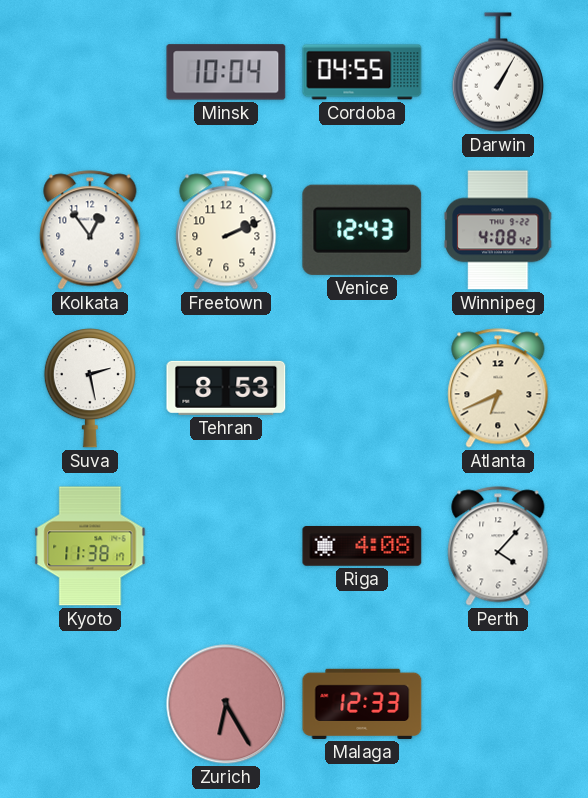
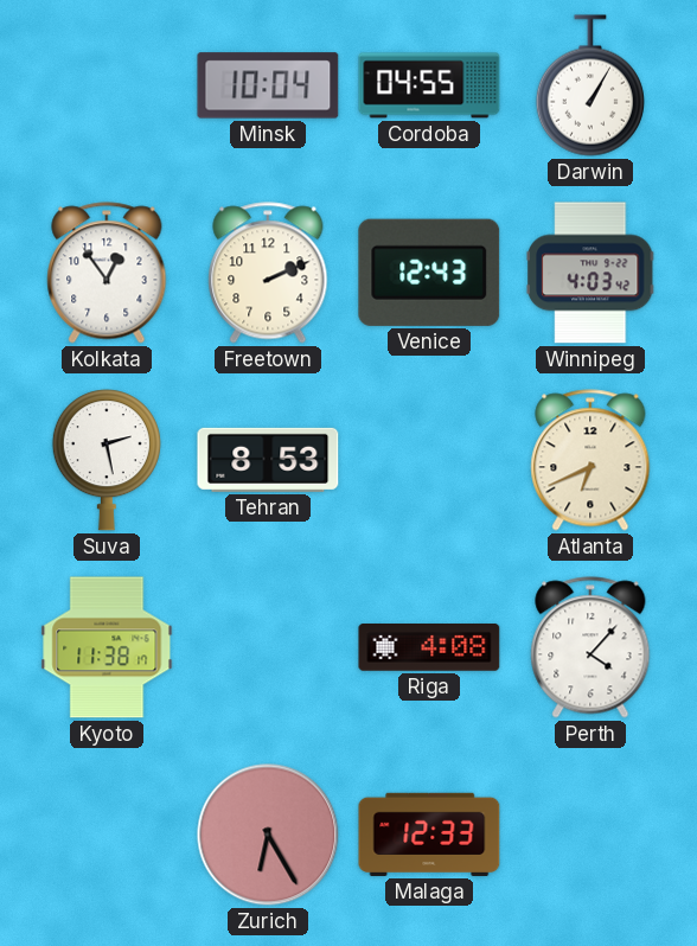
Winnipeg: 4:08 -> 4:03 (590, 273)
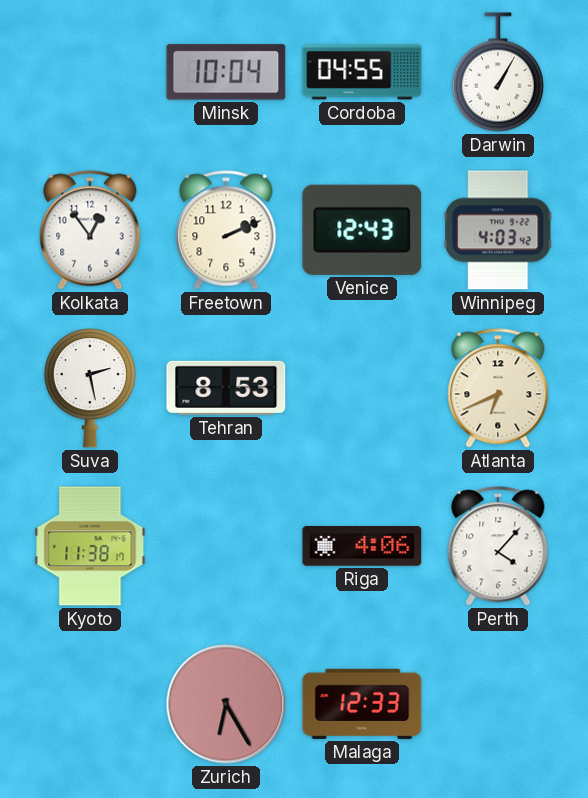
Riga: 4:08 -> 4:06 (362, 547)
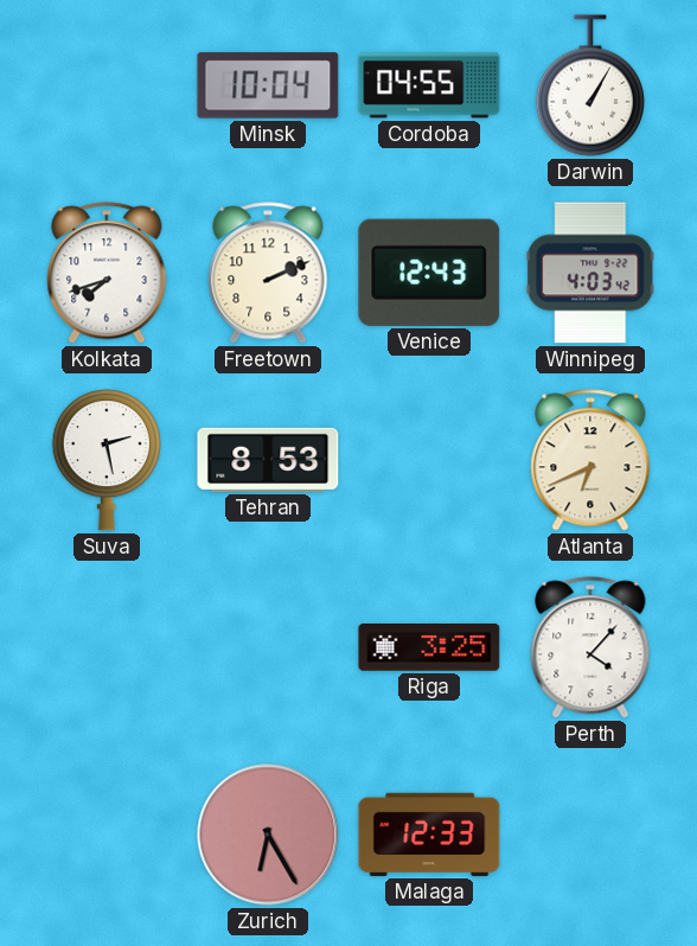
Kolkata: 12:54 -> 7:42 (107, 273)
Kyoto: 11:38 -> none (90, 546)
Riga: 4:06 -> 3:25 (429, 648)
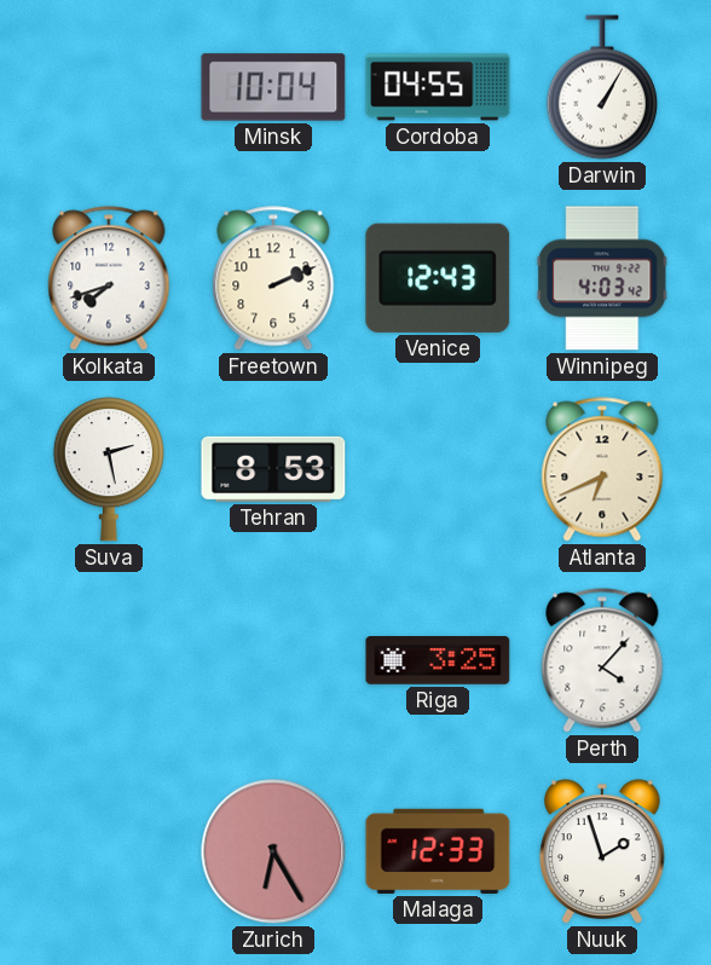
Nuuk: none -> 1:57 (603, 851)
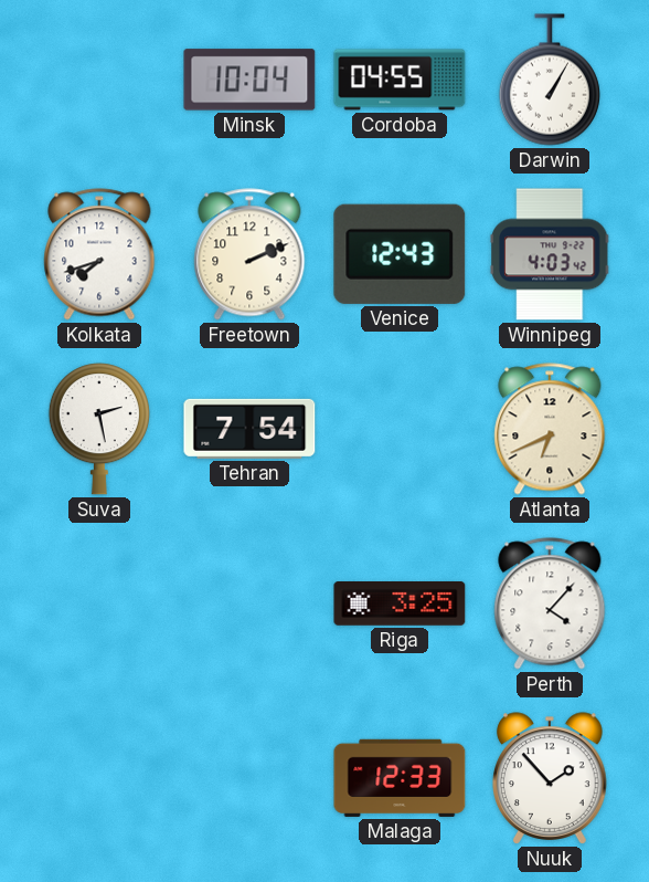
Tehran: 8:53 -> 7:54 (249, 429)
Zurich: 6:25 -> none (273, 851)
Nuuk: 1:57 -> 1:53 (551, 778)
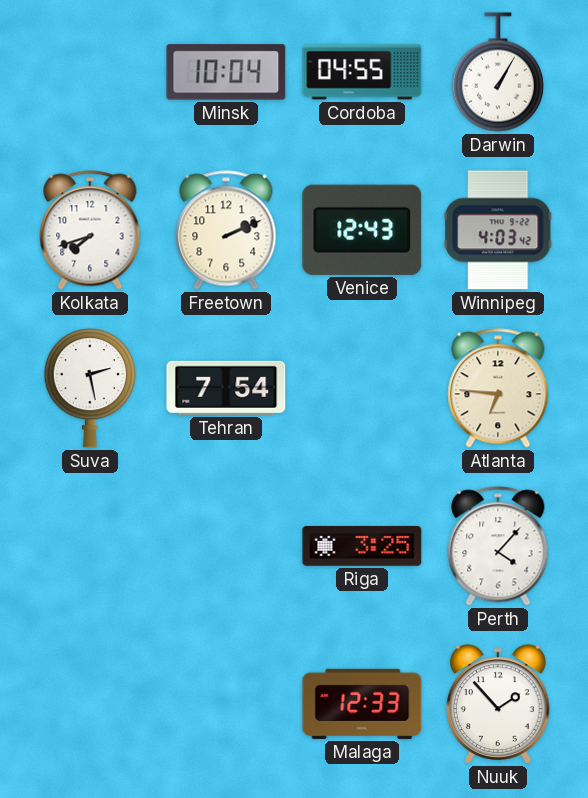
Atlanta: 6:41 -> 6:46 (498, 388)
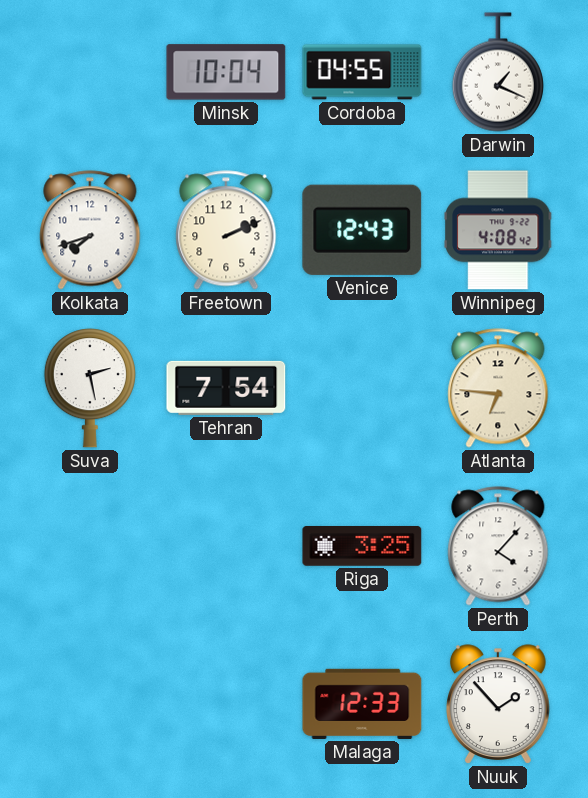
Darwin: 1:05 -> 1:19 (498, 72)
Winnipeg: 4:03 -> 4:08 (498, 230)
